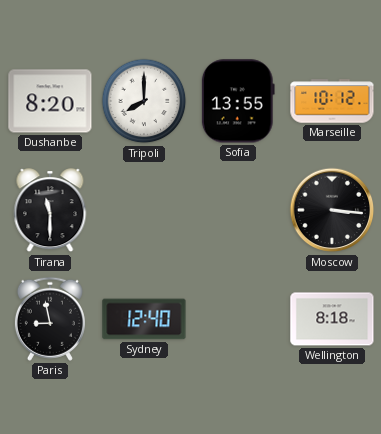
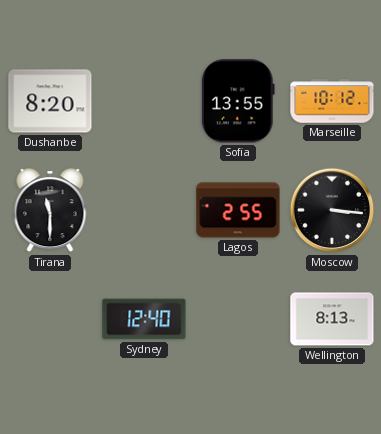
Tripoli: 8:00 -> none (144, 101)
Lagos: none -> 2:55 (238, 210)
Paris: 8:58 -> none (50, 319)
Wellington: 8:18 -> 8:13 (332, 319)
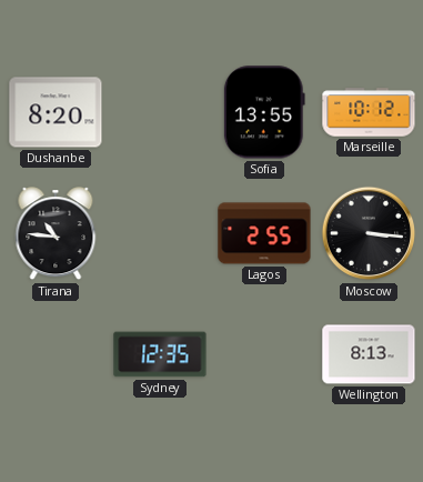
Tirana: 11:30 -> 10:46 (56, 234)
Sydney: 12:40 -> 12:35 (160, 354)
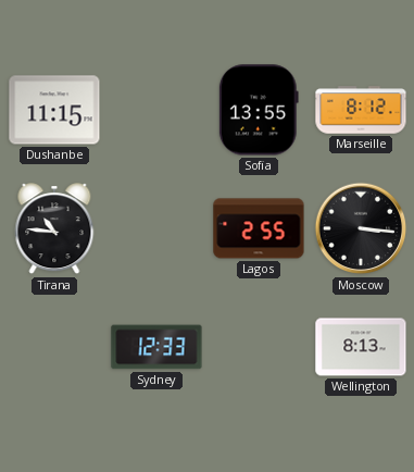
Dushanbe: 8:20 -> 11:15 (54, 110)
Marseille: 10:12 -> 8:12 (361, 110)
Sydney: 12:35 -> 12:33 (156, 347)
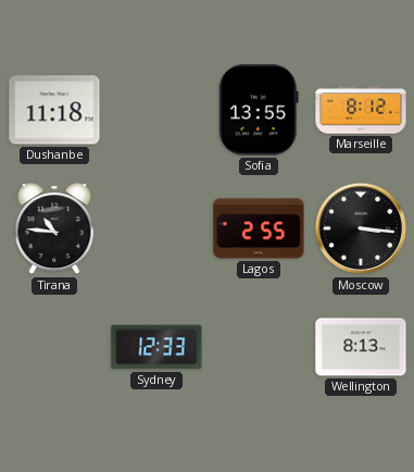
Dushanbe: 11:15 -> 11:18 (54, 110)
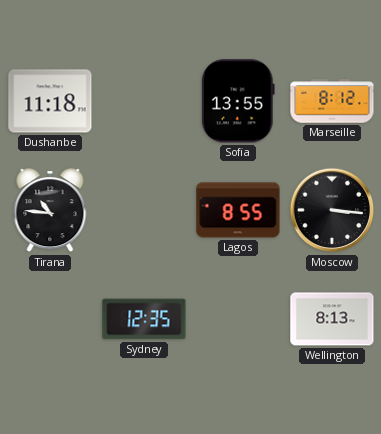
Lagos: 2:55 -> 8:55 (238, 210)
Sydney: 12:33 -> 12:35 (144, 319)
